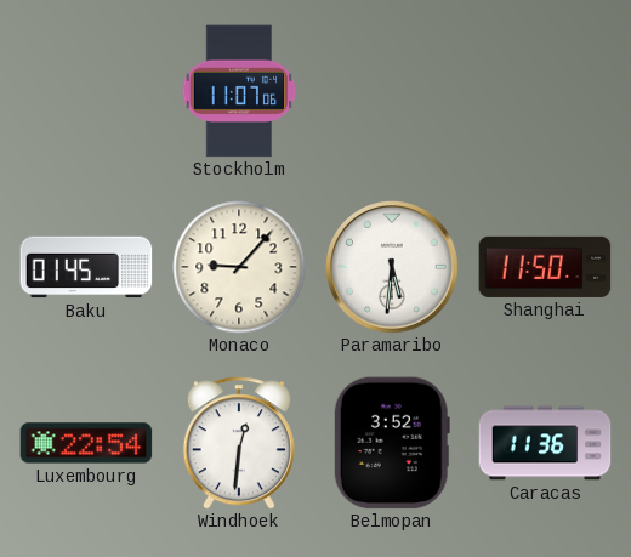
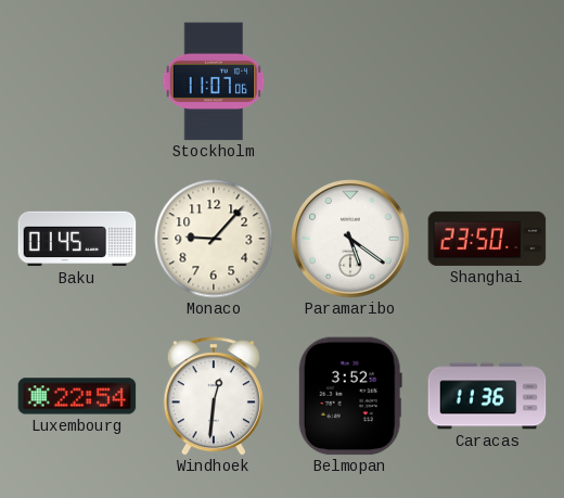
Paramaribo: 5:31 -> 5:21 (350, 239)
Shanghai: 11:50 -> 23:50 (487, 239)
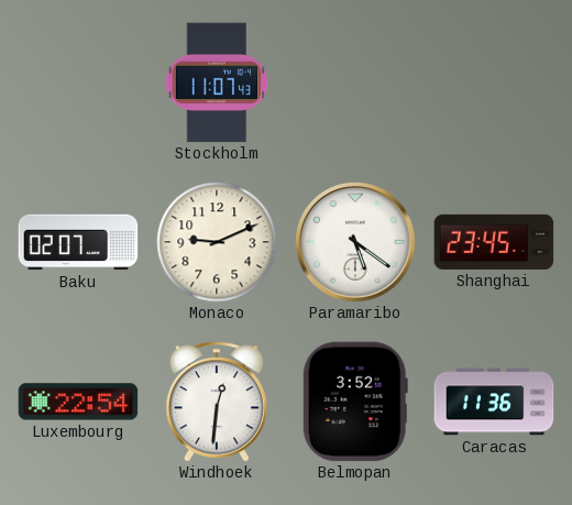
Stockholm: 11:07:06 -> 11:07:43 (217, 83)
Baku: 01:45 -> 02:07 (78, 242)
Monaco: 9:07 -> 9:11 (217, 242)
Shanghai: 23:50 -> 23:45 (494, 242)
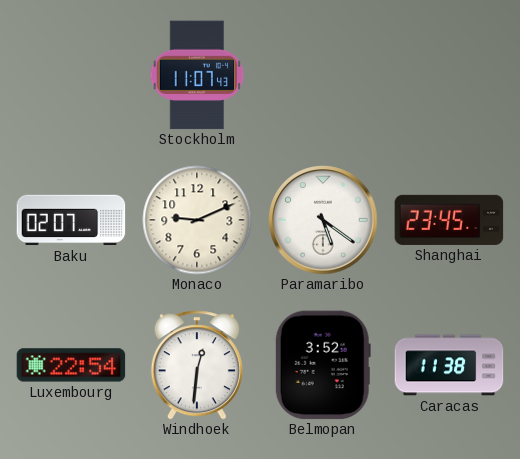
Caracas: 11:36 -> 11:38 (449, 365)
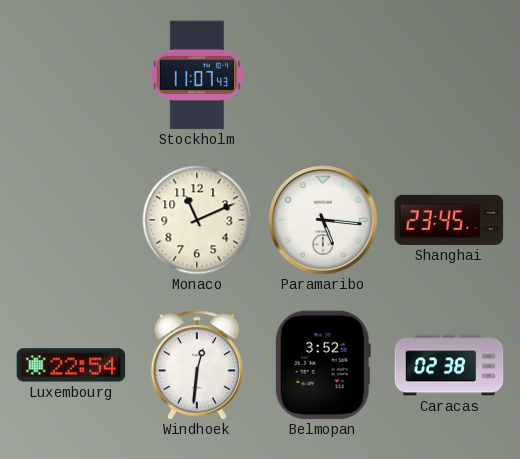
Baku: 02:07 -> none (71, 220)
Monaco: 9:11 -> 11:11 (197, 220)
Paramaribo: 5:21 -> 5:16 (323, 220)
Caracas: 11:38 -> 02:38 (449, 365)
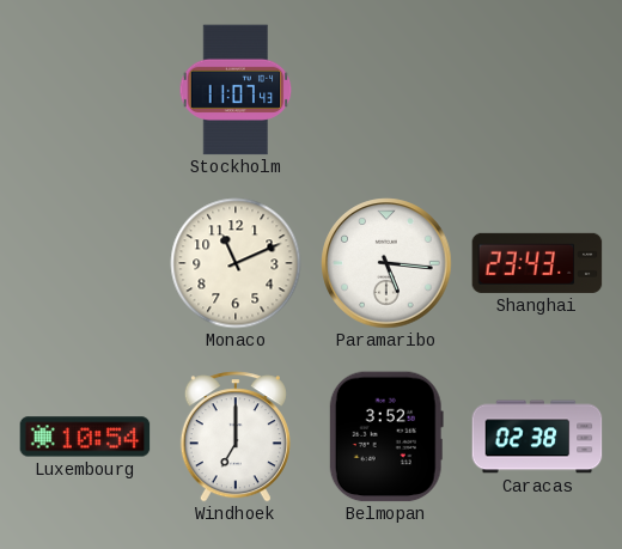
Shanghai: 23:45 -> 23:43 (537, 263)
Luxembourg: 22:54 -> 10:54 (85, 437)
Windhoek: 12:31 -> 7:00 (236, 437)
